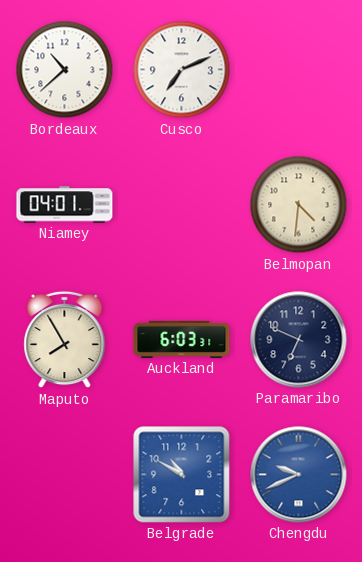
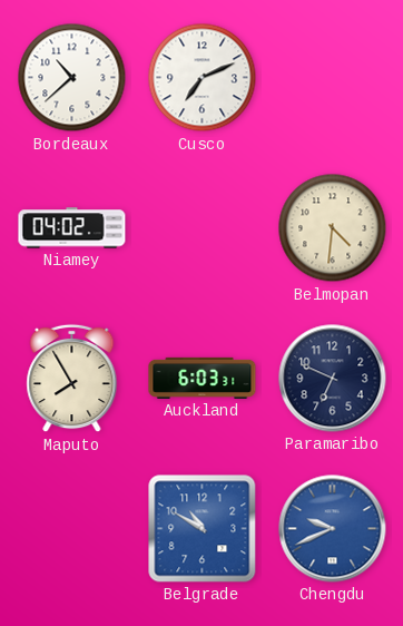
Niamey: 04:01 -> 04:02 (72, 228)
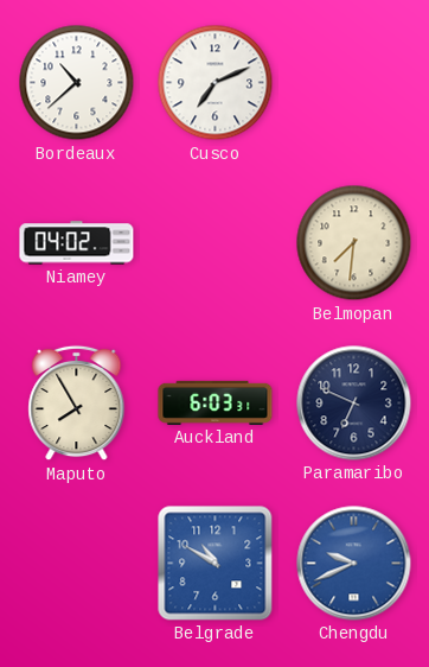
Belmopan: 4:31 -> 7:31 (354, 243)
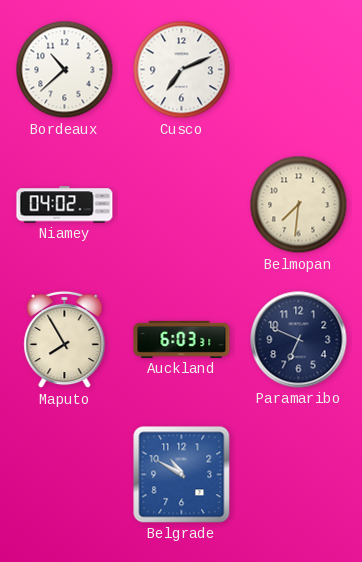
Chengdu: 9:41 -> none (354, 564)
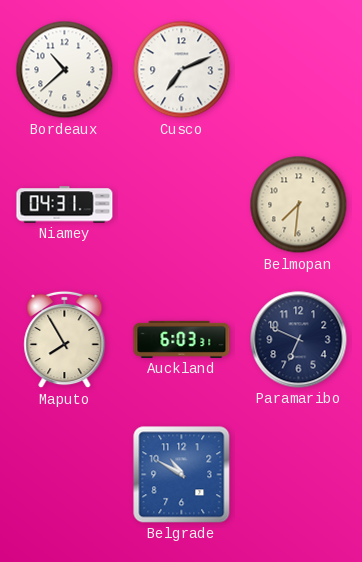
Niamey: 04:02 -> 04:31 (65, 205)
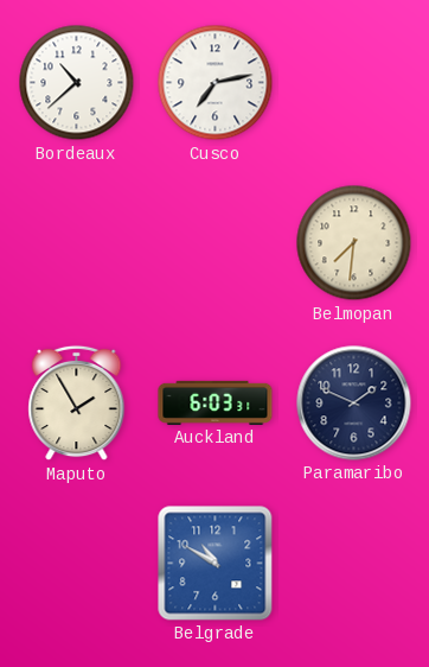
Cusco: 7:11 -> 7:13 (216, 83)
Niamey: 04:31 -> none (65, 205)
Maputo: 7:55 -> 1:55 (77, 404)
Paramaribo: 6:49 -> 1:49 (354, 404)
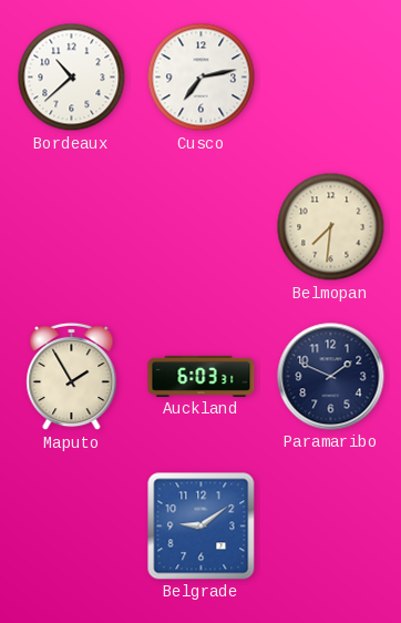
Belgrade: 10:50 -> 9:09 (202, 527)
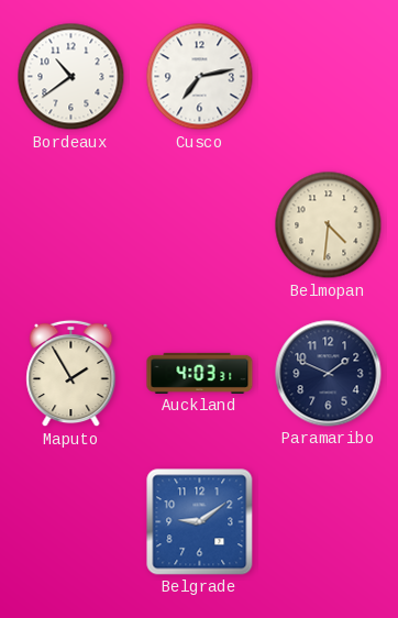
Bordeaux: 10:38 -> 10:39 (71, 77)
Belmopan: 7:31 -> 4:31 (329, 225)
Auckland: 6:03 -> 4:03 (200, 373)
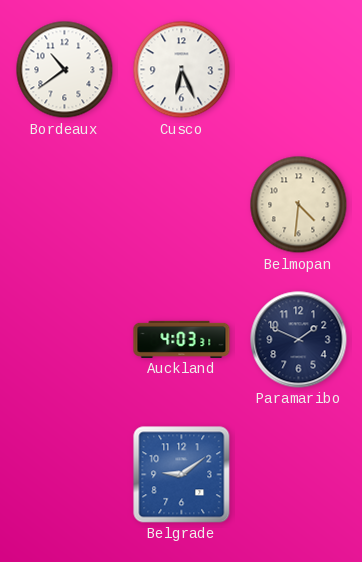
Cusco: 7:13 -> 6:26 (182, 70)
Maputo: 1:55 -> none (71, 374)
